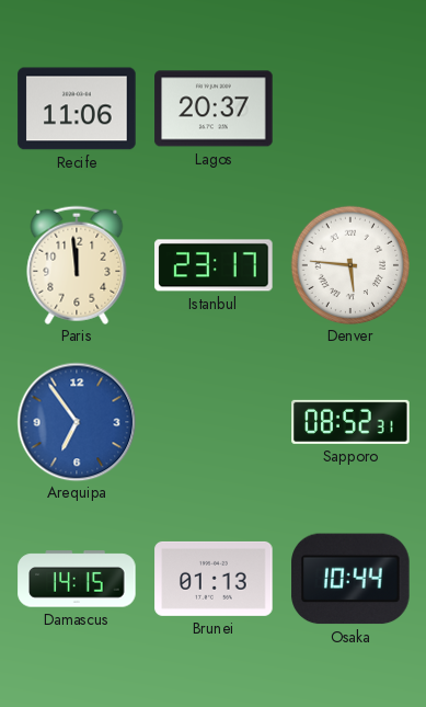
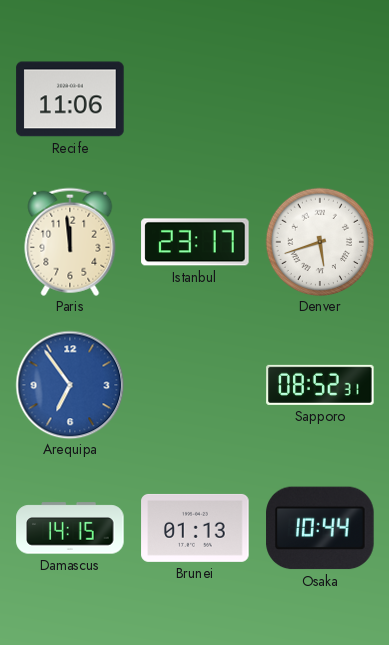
Lagos: 20:37 -> none (214, 109)
Denver: 5:46 -> 5:42 (320, 242)
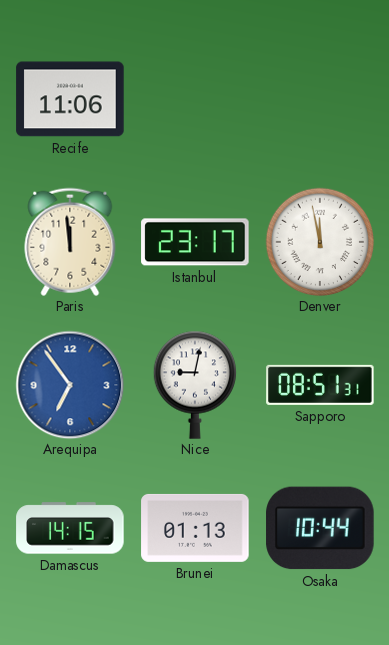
Denver: 5:42 -> 11:58 (320, 242)
Nice: none -> 9:02 (194, 385)
Sapporo: 08:52 -> 08:51 (320, 385)
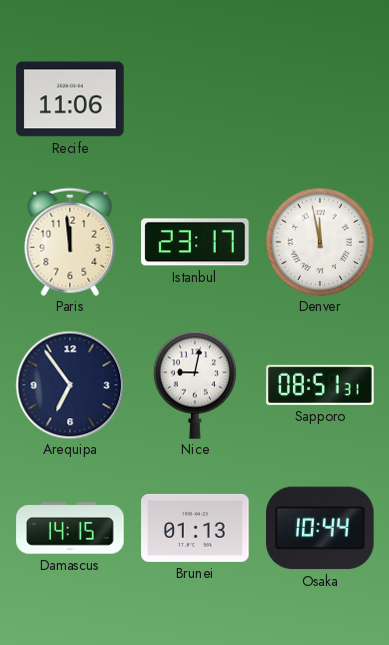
Arequipa dial: blue -> navy (70, 385)
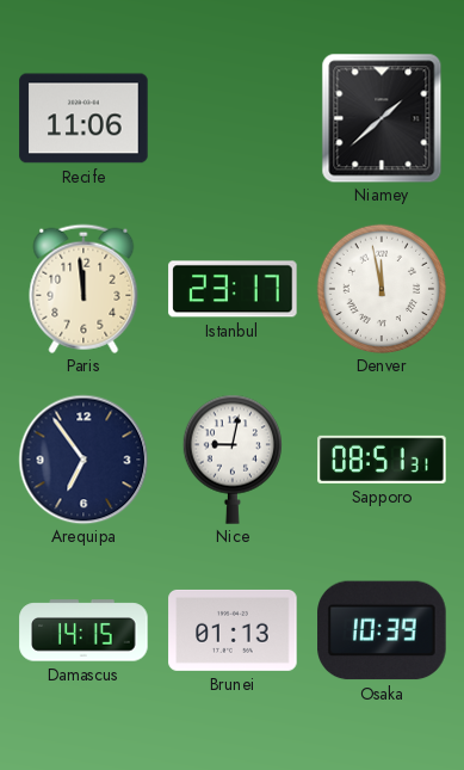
Niamey: none -> 1:38 (382, 118)
Osaka: 10:44 -> 10:39 (382, 630)
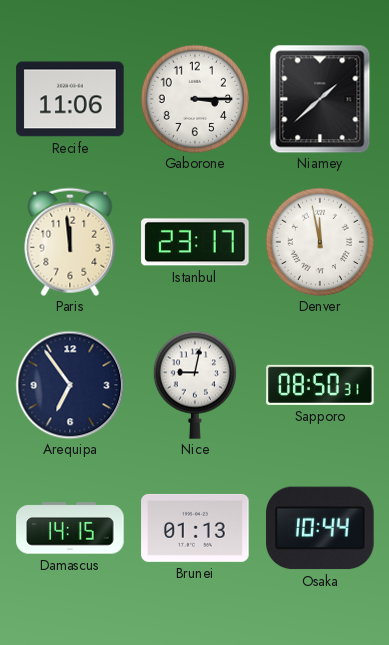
Gaborone: none -> 3:15 (195, 99)
Sapporo: 08:51 -> 08:50 (320, 385)
Osaka: 10:39 -> 10:44 (320, 528)
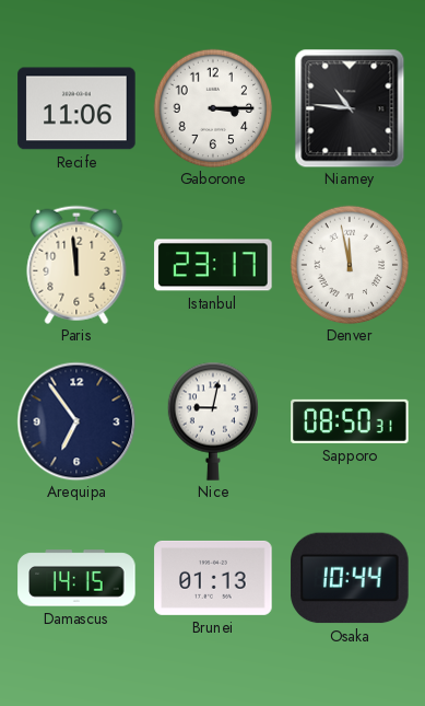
Niamey: 1:38 -> 10:46 (350, 108)
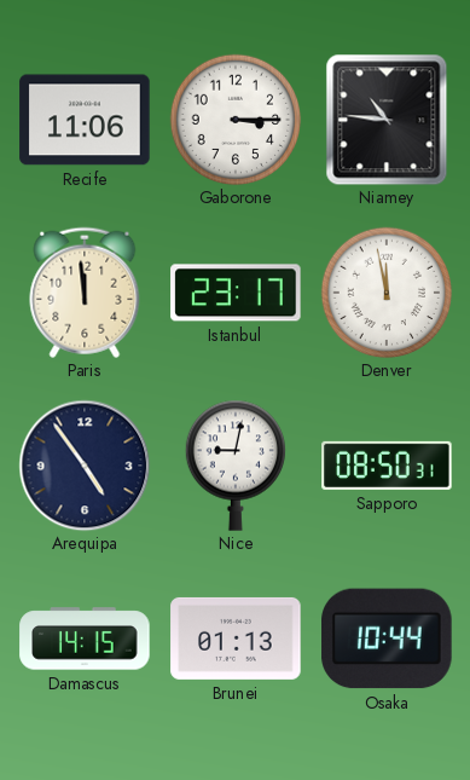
Arequipa: 6:54 -> 4:54 (85, 466)
